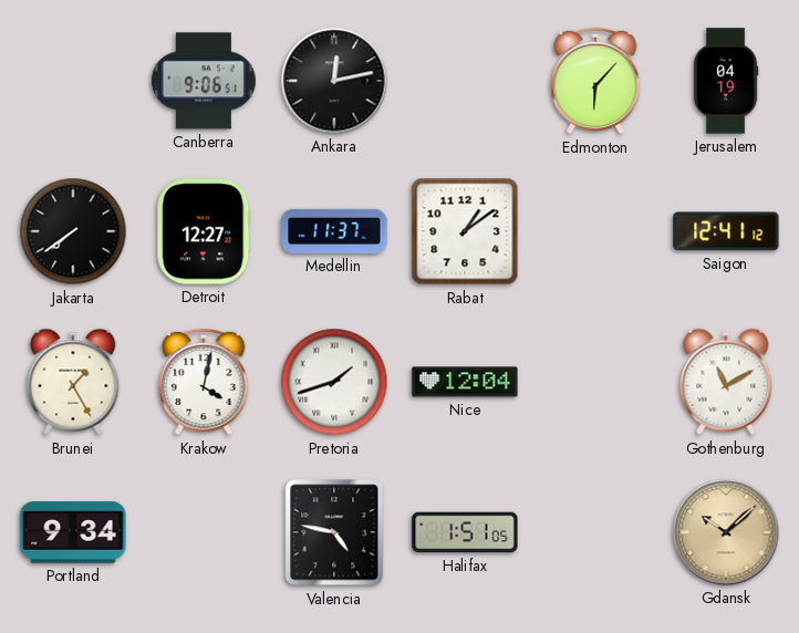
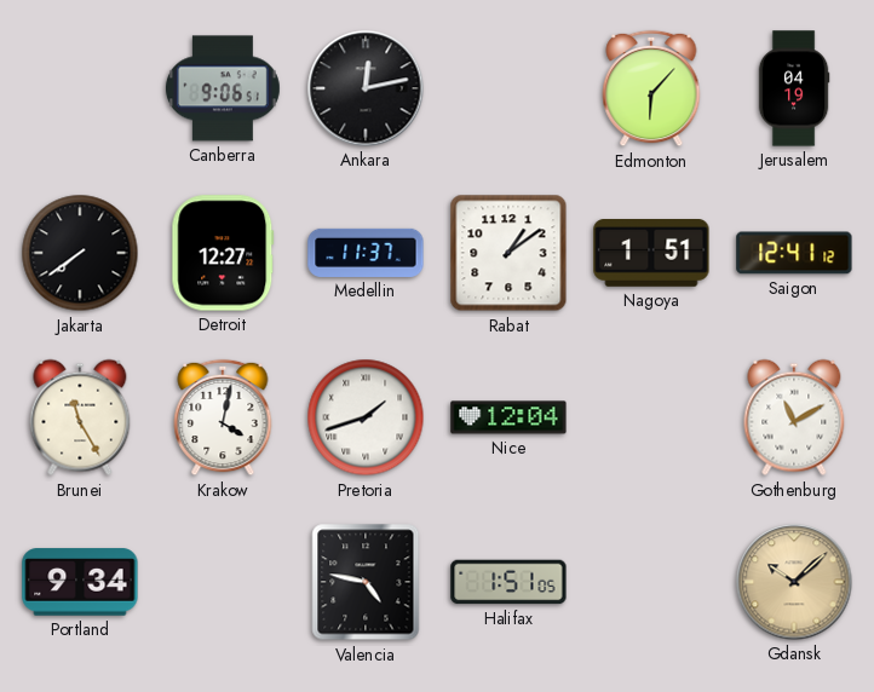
Nagoya: none -> 1:51 (651, 254)
Brunei: 1:25 -> 11:25 (80, 417)
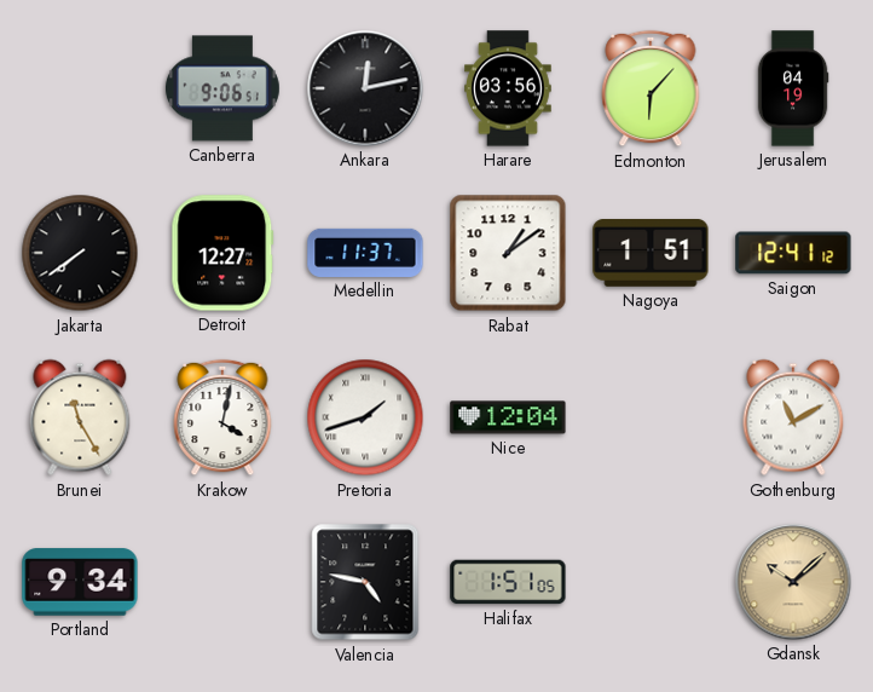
Harare: none -> 03:56 (509, 88)
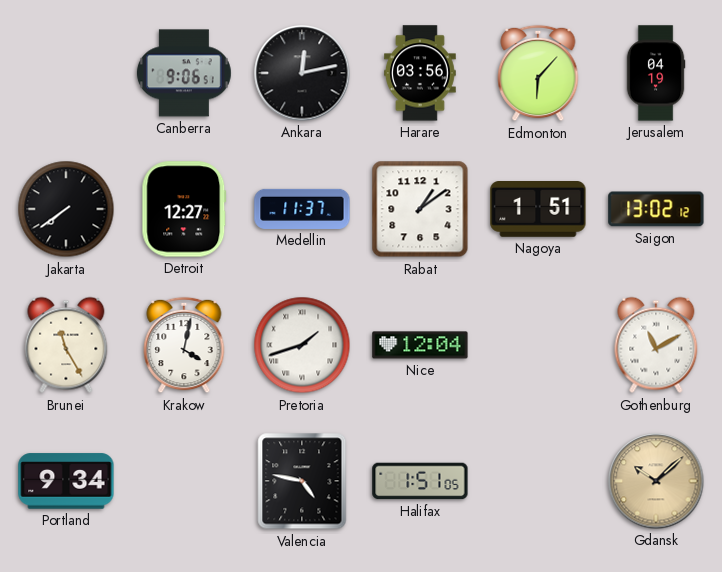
Saigon: 12:41 -> 13:02 (656, 209)
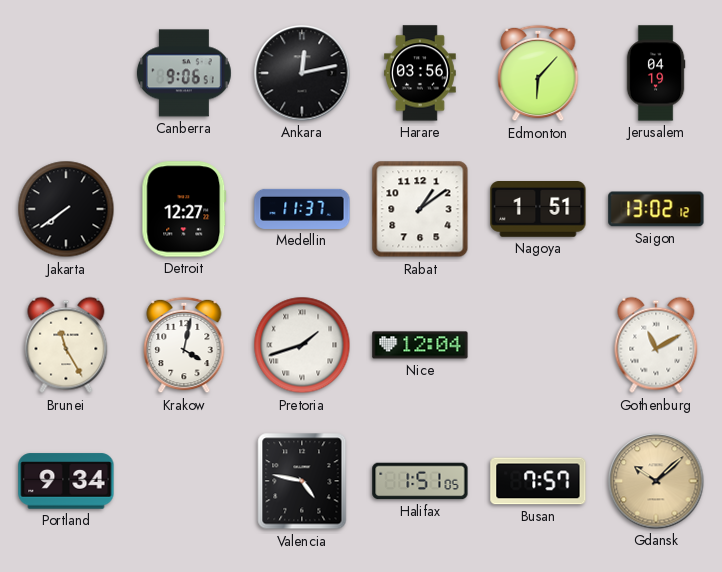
Busan: none -> 7:57 (538, 481)
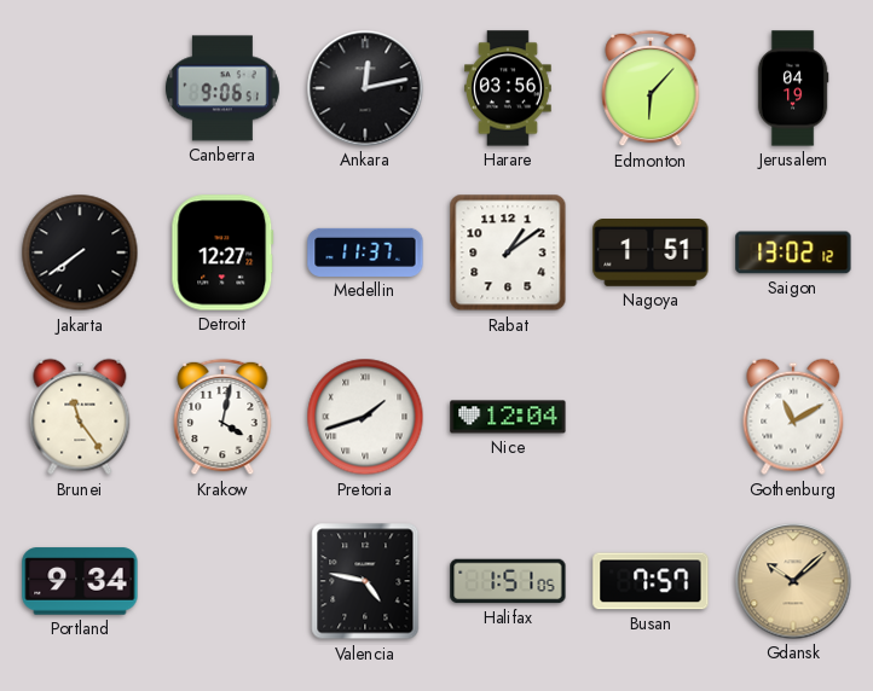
Brunei: 11:25 -> 11:24 (80, 417)
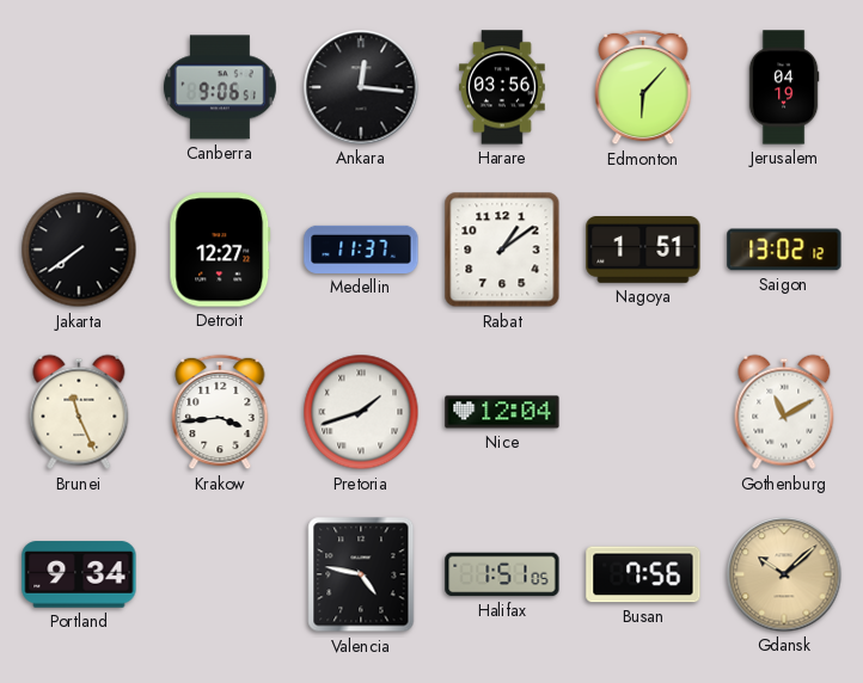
Ankara: 12:13 -> 12:16 (361, 87)
Brunei: 11:24 -> 11:26 (79, 412)
Krakow: 4:02 -> 3:44 (220, 412)
Busan: 7:57 -> 7:56 (643, 574)
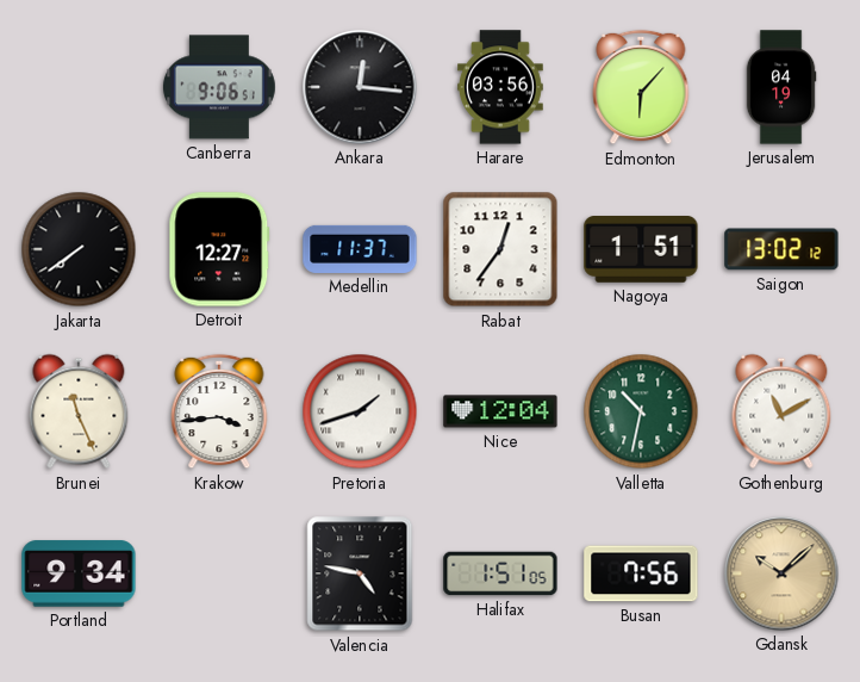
Rabat: 1:09 -> 12:36 (500, 249)
Valletta: none -> 10:32 (641, 411)
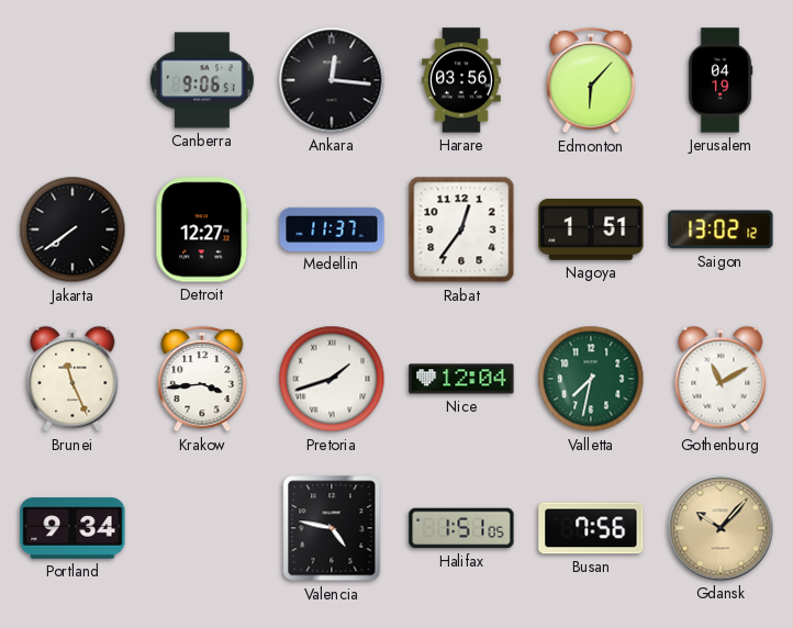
Valletta: 10:32 -> 7:32 (591, 379)
Gdansk: 10:08 -> 10:07 (721, 528)
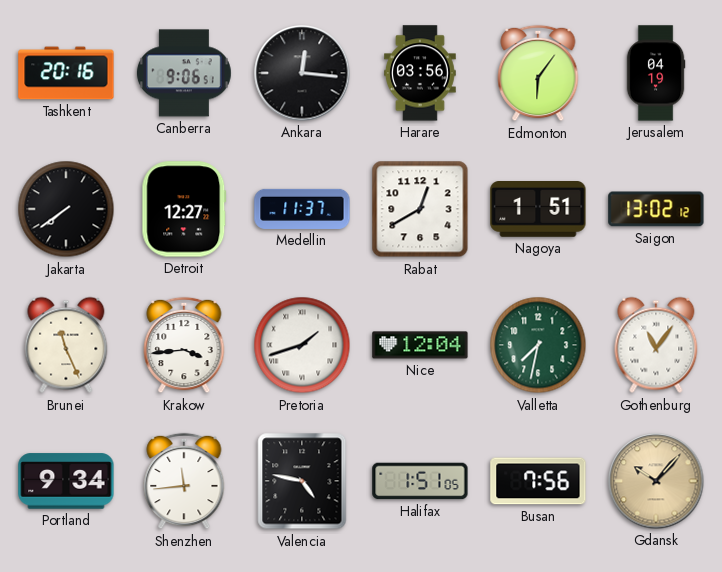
Tashkent: none -> 20:16 (66, 73)
Edmonton: 6:07 -> 6:06 (538, 73)
Rabat: 12:36 -> 12:40 (420, 209)
Gothenburg: 11:10 -> 11:06 (656, 345)
Shenzhen: none -> 11:44 (184, 481)
